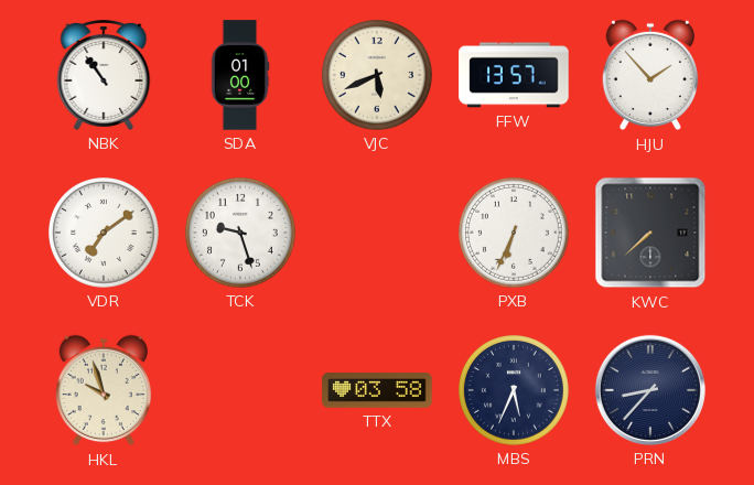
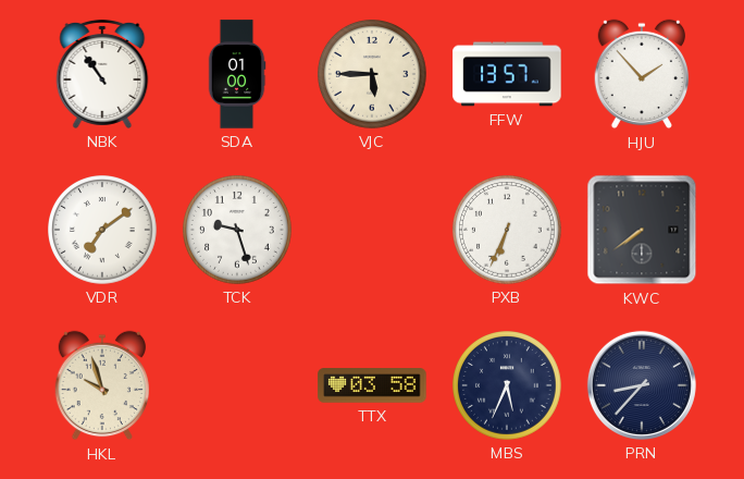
VJC: 5:41 -> 5:45 (373, 75)
KWC: 7:38 -> 7:39 (642, 230)
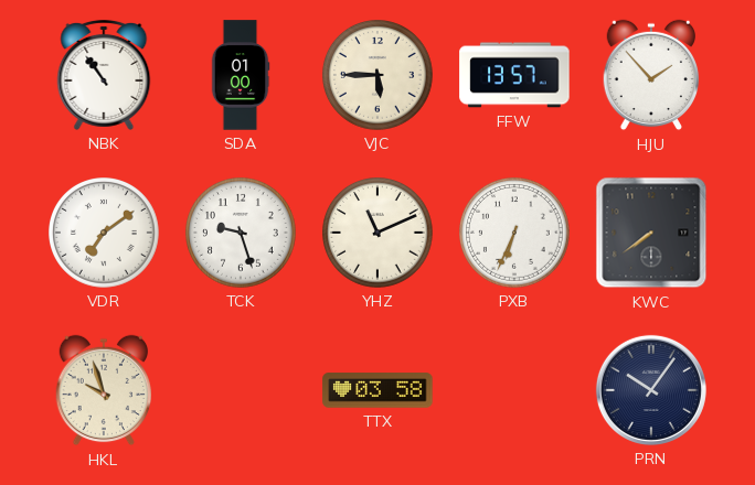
YHZ: none -> 11:11 (379, 234)
MBS: 5:34 -> none (508, 386)
PRN: 8:37 -> 10:06 (651, 390)
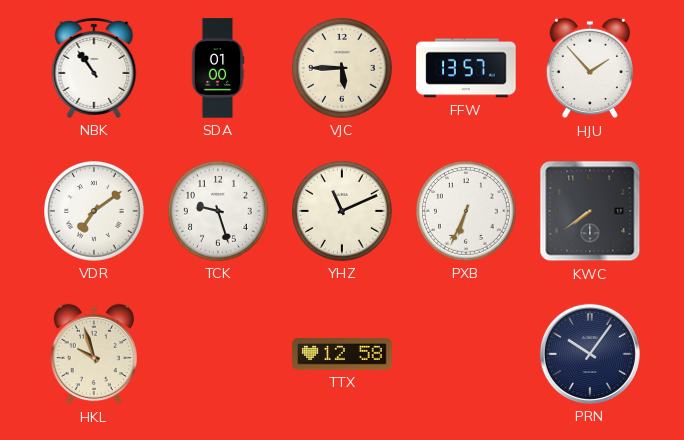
TTX: 03:58 -> 12:58 (342, 354)
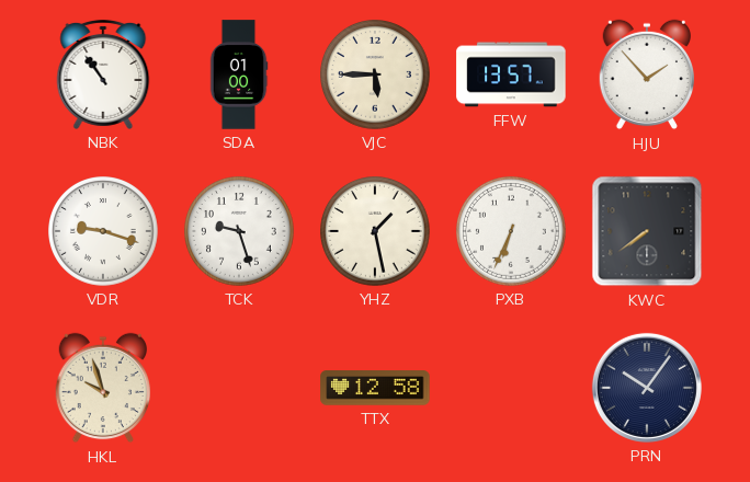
VDR: 7:09 -> 9:18 (104, 232)
YHZ: 11:11 -> 1:28 (376, 232)
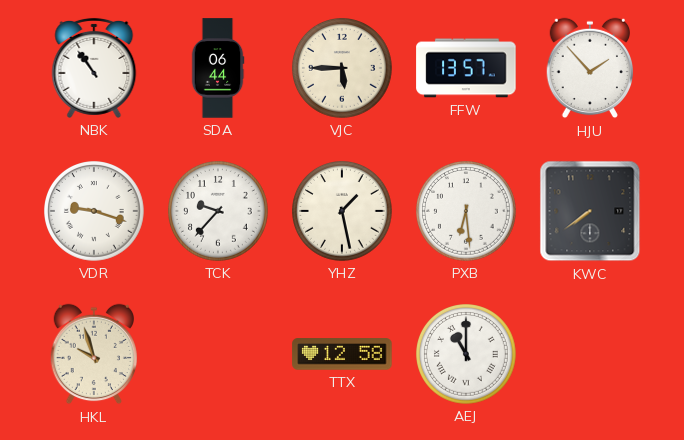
SDA: 01:00 -> 06:44 (218, 68)
TCK: 9:27 -> 9:37 (219, 212)
PXB: 6:34 -> 6:29 (467, 212)
AEJ: none -> 11:00 (467, 355)
PRN: 10:06 -> none (647, 388)
